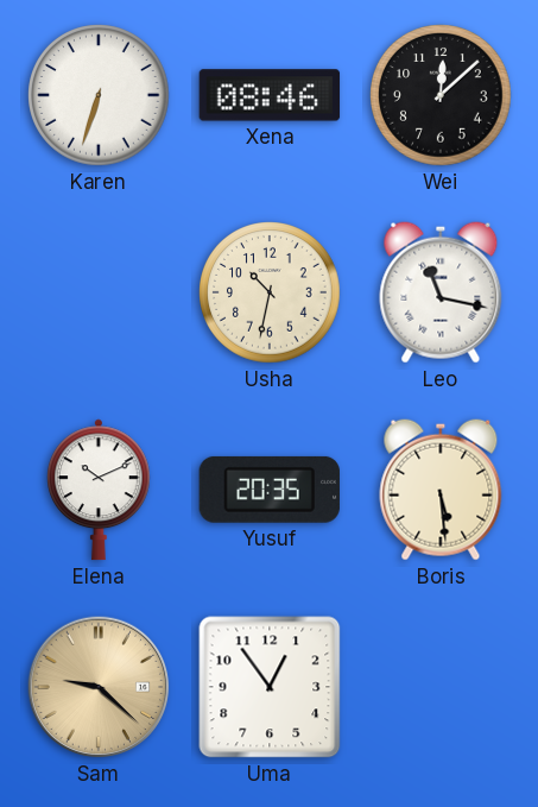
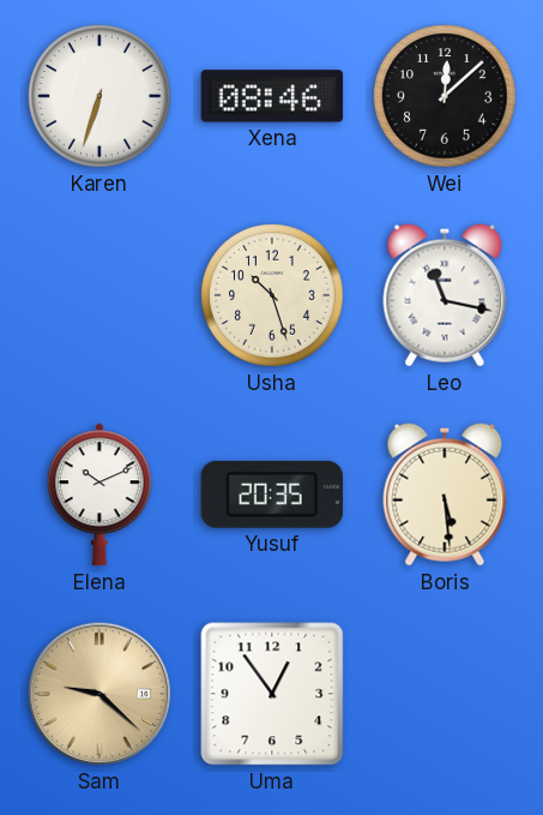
Usha: 10:32 -> 10:27 (272, 295)
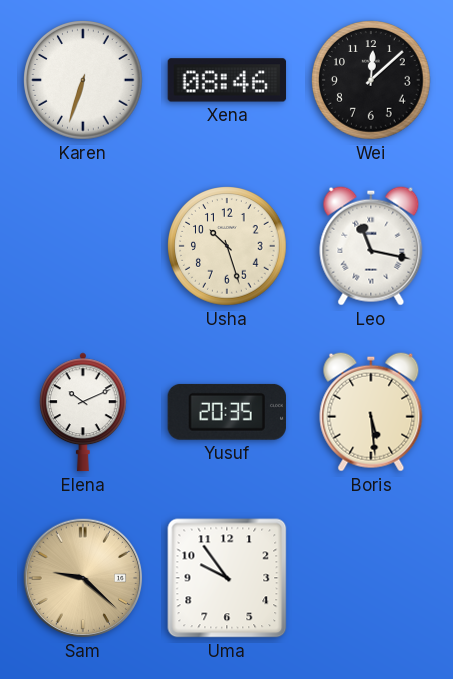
Uma: 12:54 -> 9:54 (227, 578)
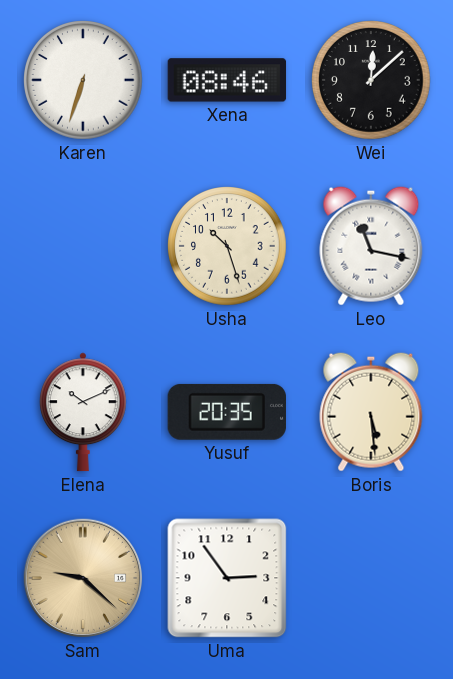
Uma: 9:54 -> 2:54 (227, 578)
